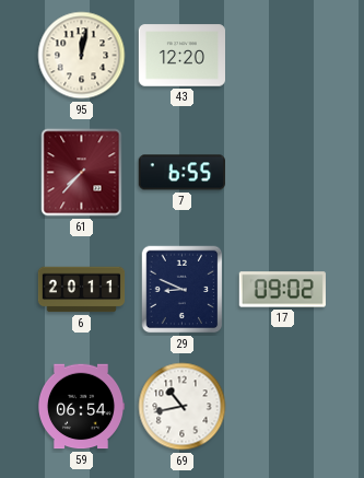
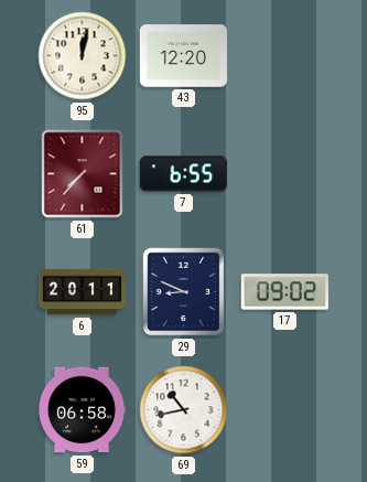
59: 06:54 -> 06:58 (80, 410)
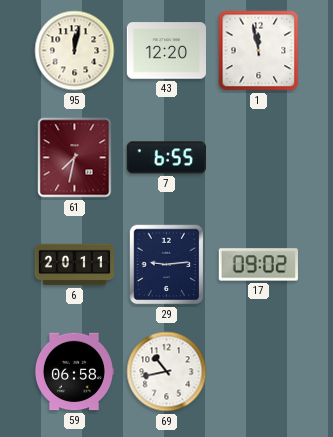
1: none -> 11:58 (259, 51)
61: 7:37 -> 7:32 (75, 158)
29: 8:49 -> 9:14 (167, 265)
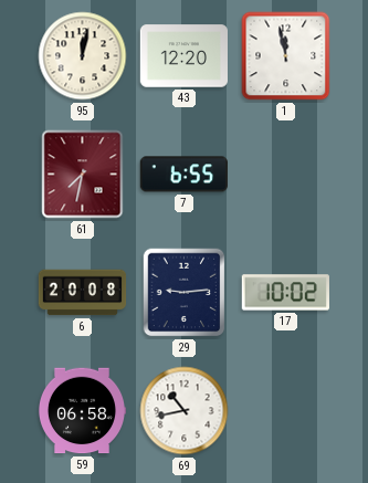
6: 20:11 -> 20:08 (83, 293)
17: 09:02 -> 10:02 (285, 293)
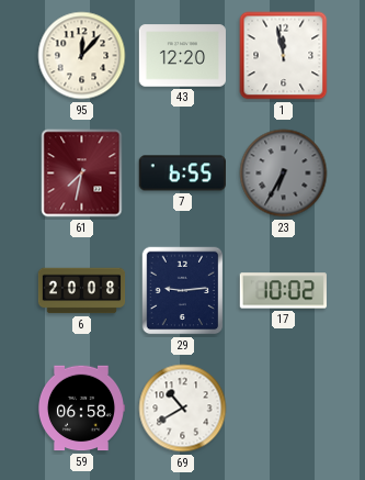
95: 12:02 -> 12:07 (82, 56)
23: none -> 6:35 (284, 174)
69: 10:43 -> 10:40 (183, 409)
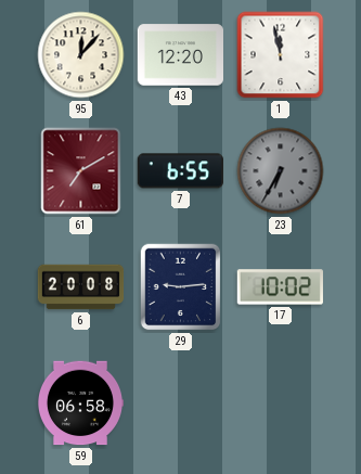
61: 7:32 -> 7:10 (81, 171)
69: 10:40 -> none (183, 409)
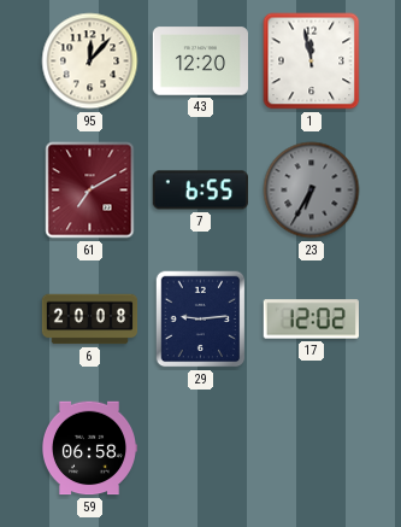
17: 10:02 -> 12:02 (311, 320)
